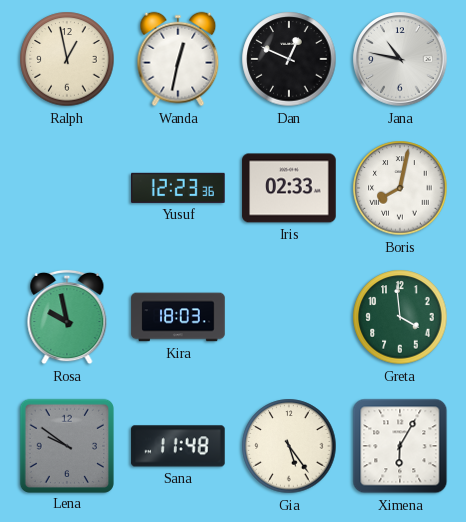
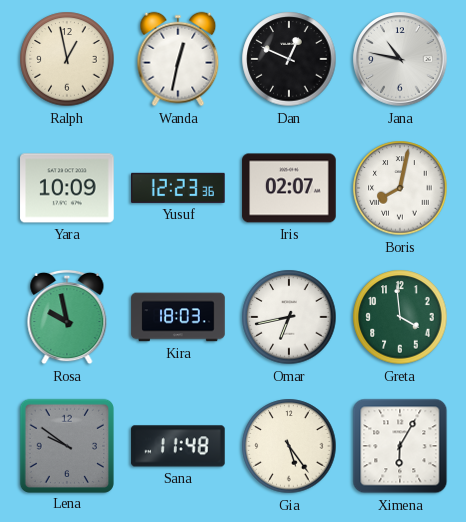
Yara: none -> 10:09 (67, 188)
Iris: 02:33 -> 02:07 (289, 188)
Omar: none -> 6:43 (289, 317)
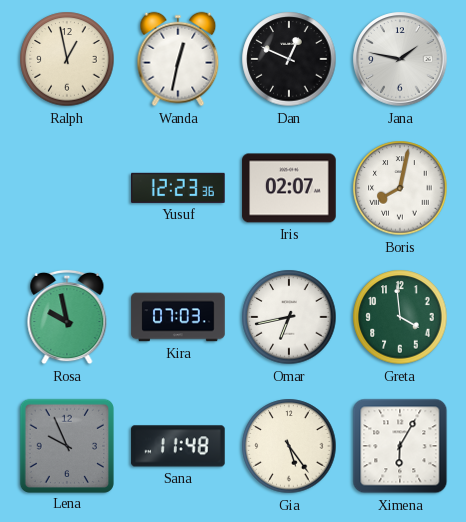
Jana: 10:47 -> 1:47 (400, 59)
Yara: 10:09 -> none (67, 188)
Kira: 18:03 -> 07:03 (178, 317)
Lena: 9:51 -> 9:56 (66, 445)
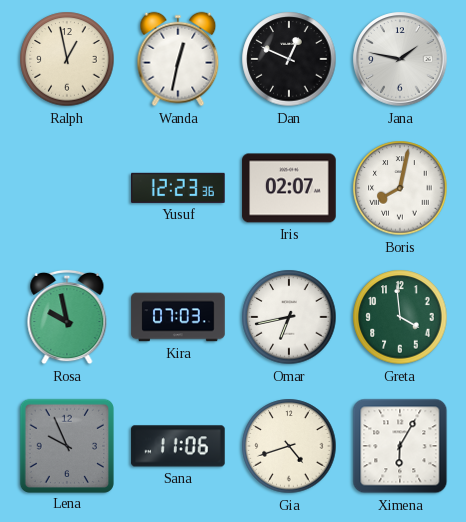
Sana: 11:48 -> 11:06 (178, 446)
Gia: 5:24 -> 4:42 (289, 446)
